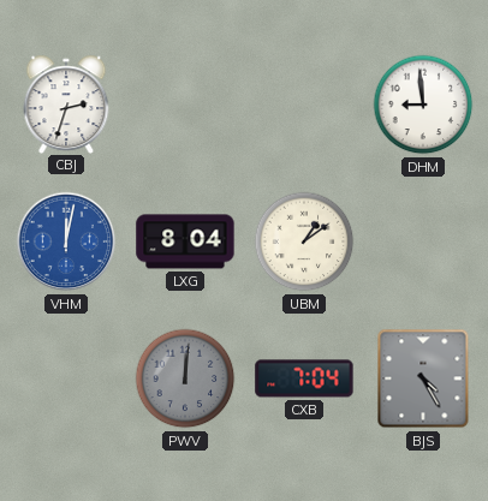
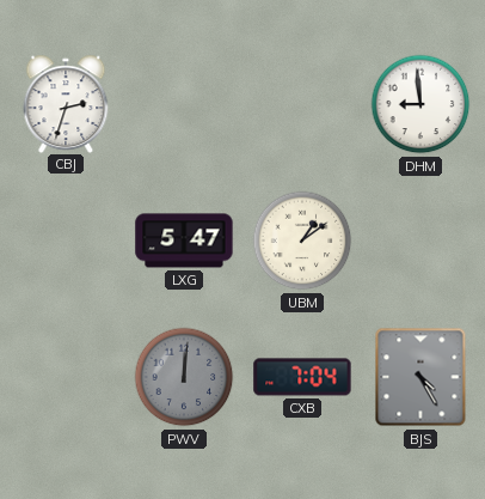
VHM: 12:02 -> none (66, 241)
LXG: 8:04 -> 5:47 (184, 241)
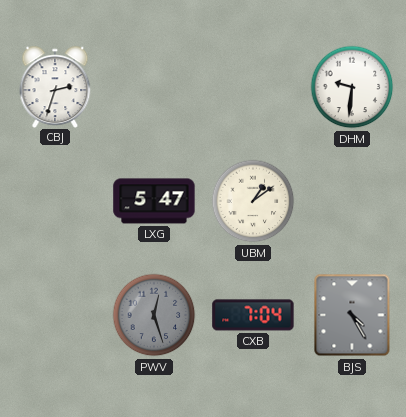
DHM: 8:59 -> 9:31 (352, 87)
PWV: 12:01 -> 12:27 (154, 315)
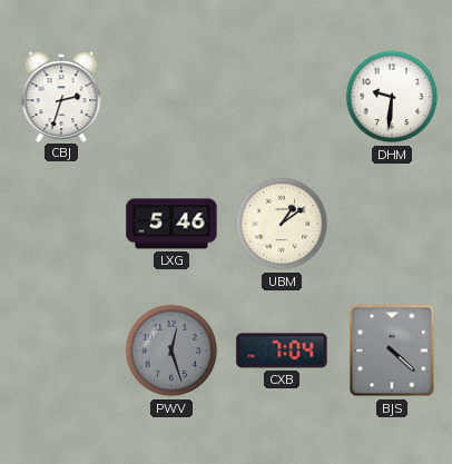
LXG: 5:47 -> 5:46 (171, 224)
BJS: 4:25 -> 4:22 (392, 351)
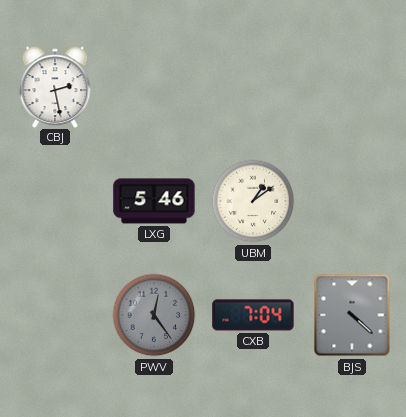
CBJ: 2:33 -> 2:28 (55, 86)
DHM: 9:31 -> none (392, 97)
PWV: 12:27 -> 12:24 (154, 315)
